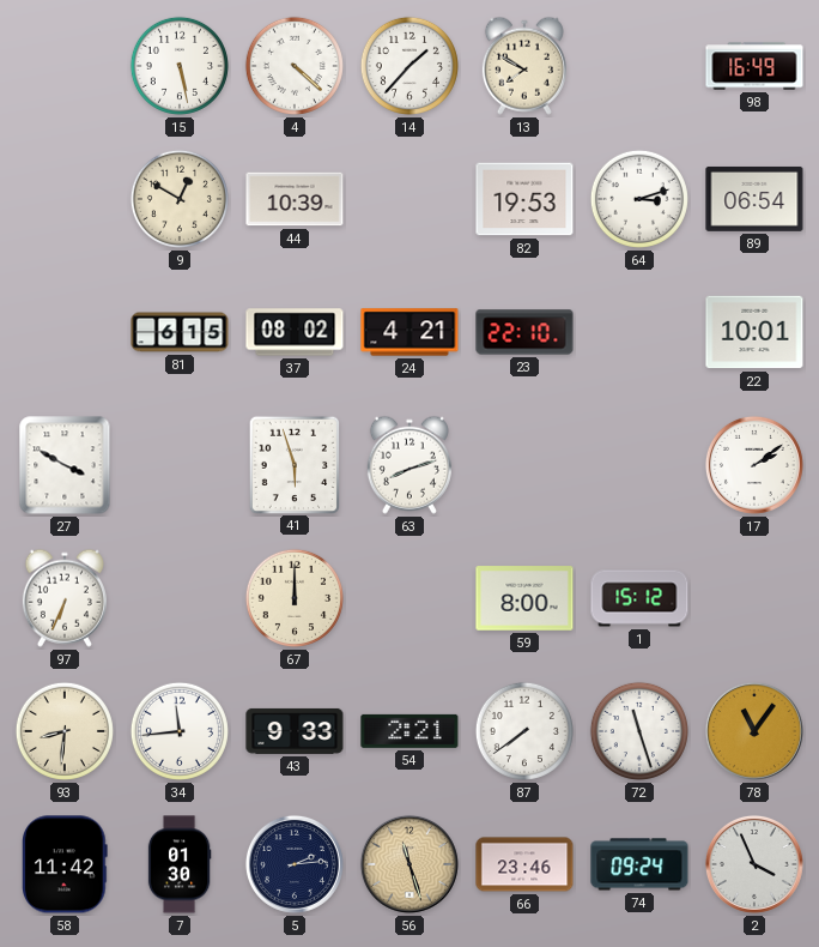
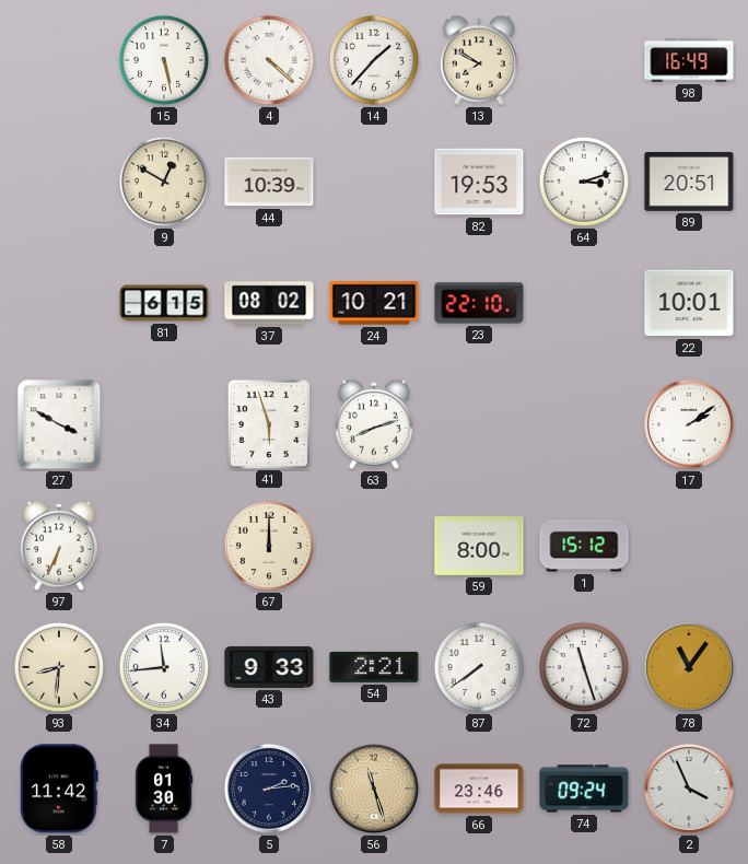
89: 06:54 -> 20:51 (689, 182)
24: 4:21 -> 10:21 (374, 303)
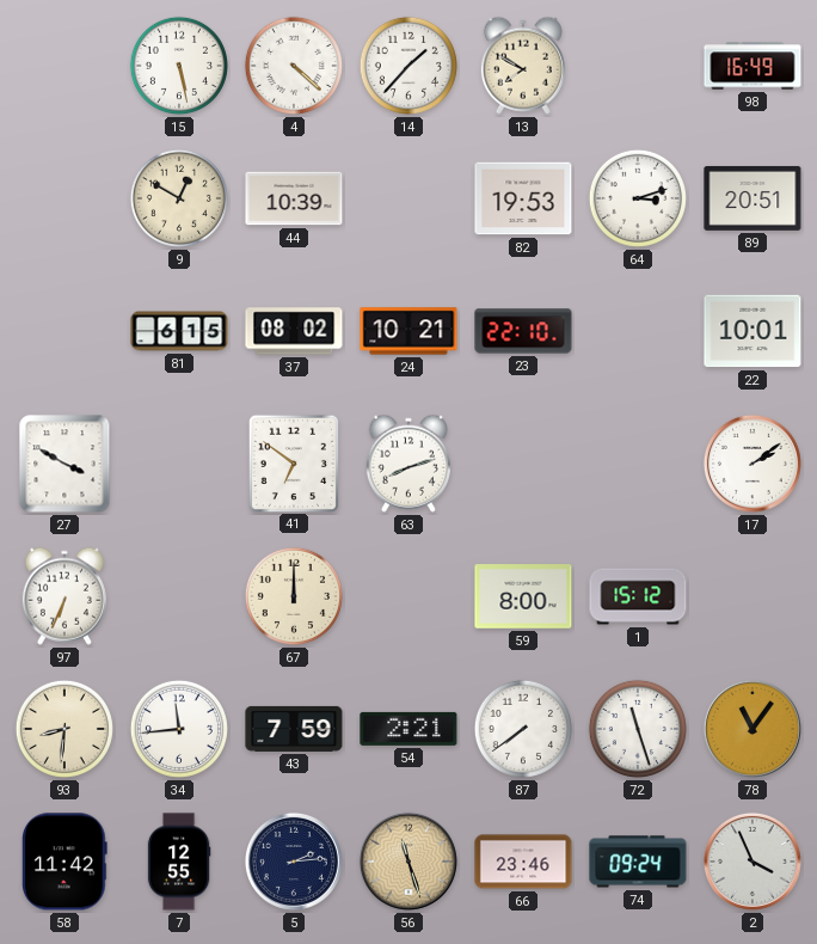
41: 5:57 -> 6:51 (293, 462)
43: 9:33 -> 7:59 (294, 729)
7: 01:30 -> 12:55 (179, 862)
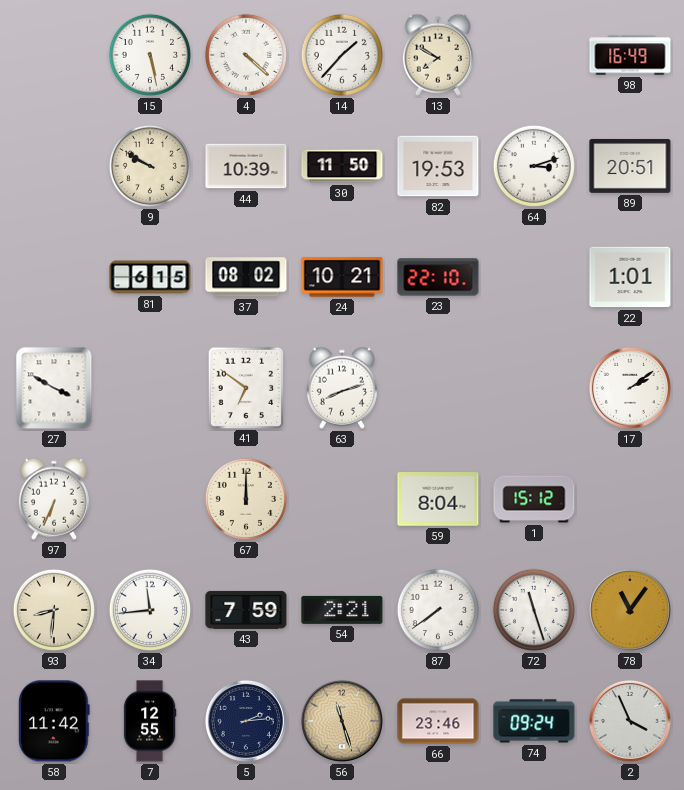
9: 12:50 -> 9:50 (150, 166)
30: none -> 11:50 (342, 166)
22: 10:01 -> 1:01 (630, 277)
59: 8:00 -> 8:04 (438, 499)
